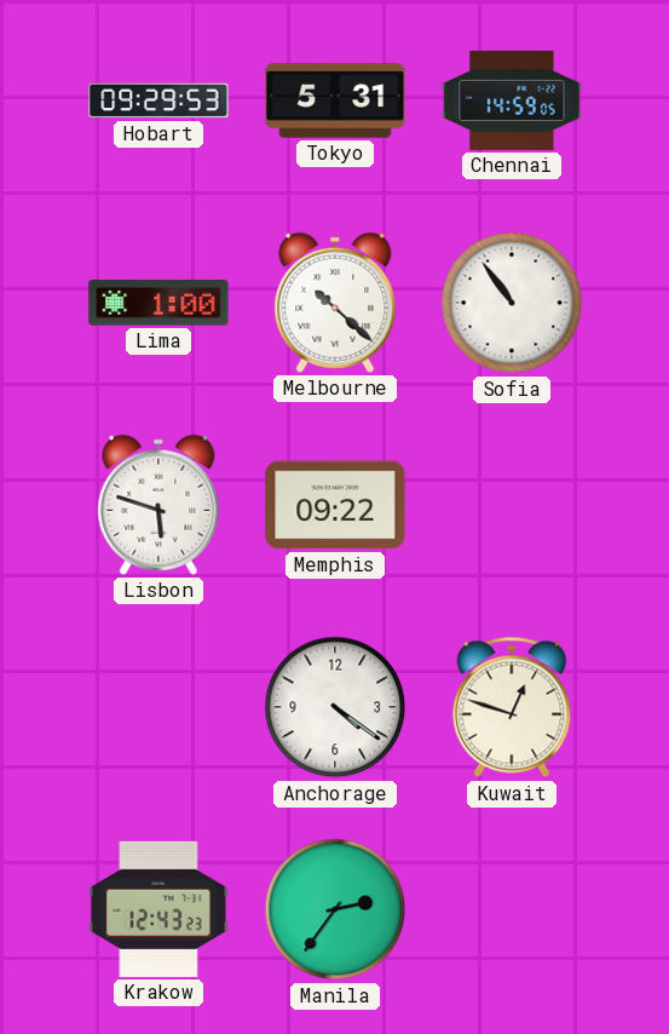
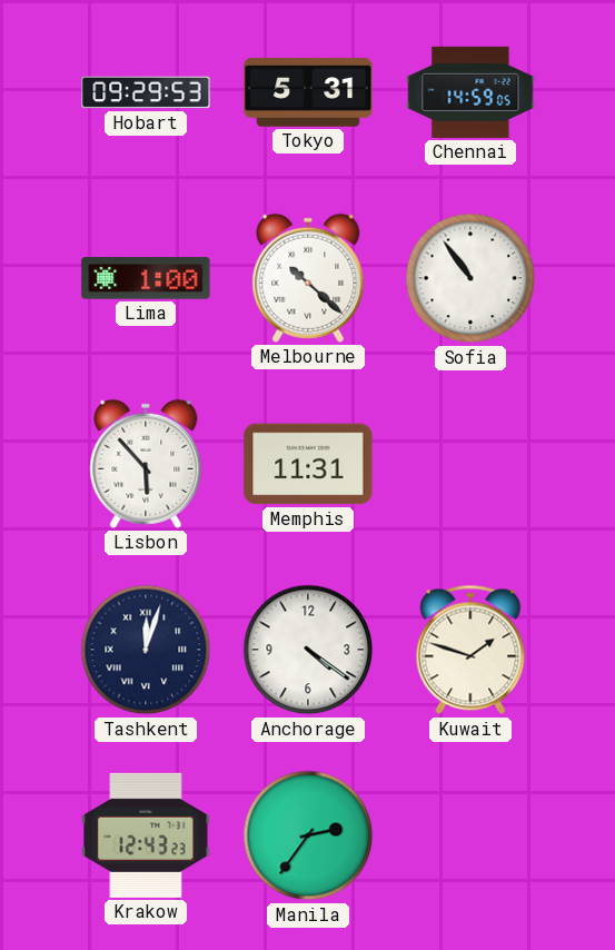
Lisbon: 5:48 -> 5:53 (146, 464)
Memphis: 09:22 -> 11:31 (308, 464)
Tashkent: none -> 12:03 (146, 650)
Kuwait: 12:48 -> 1:48 (470, 650)
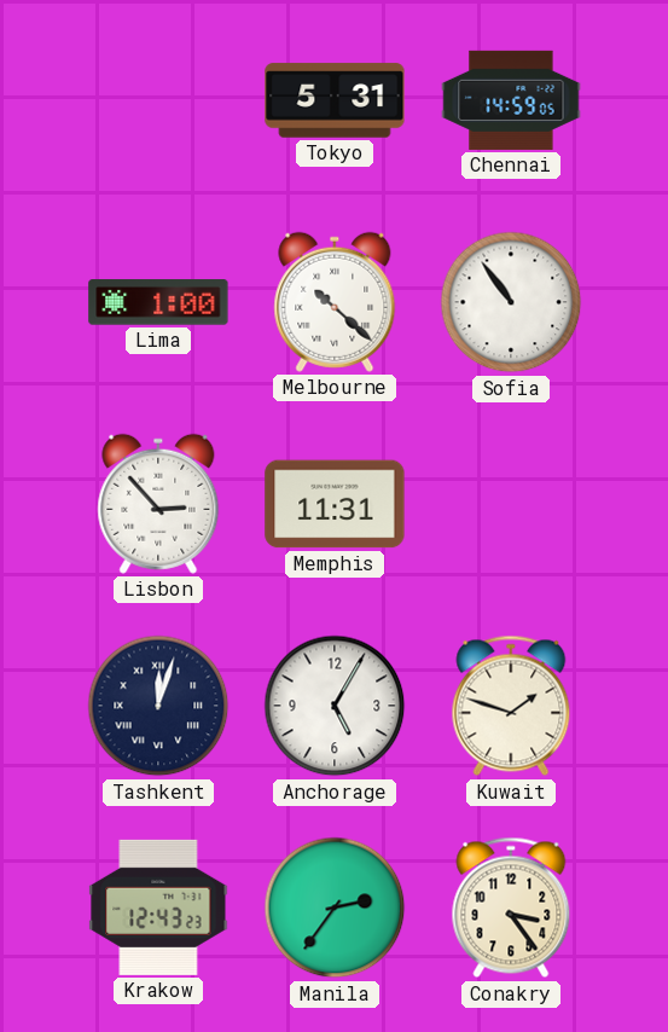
Hobart: 09:29 -> none (146, 92)
Lisbon: 5:53 -> 2:53 (158, 504)
Anchorage: 4:21 -> 5:05 (335, 706)
Conakry: none -> 3:24 (511, 908)
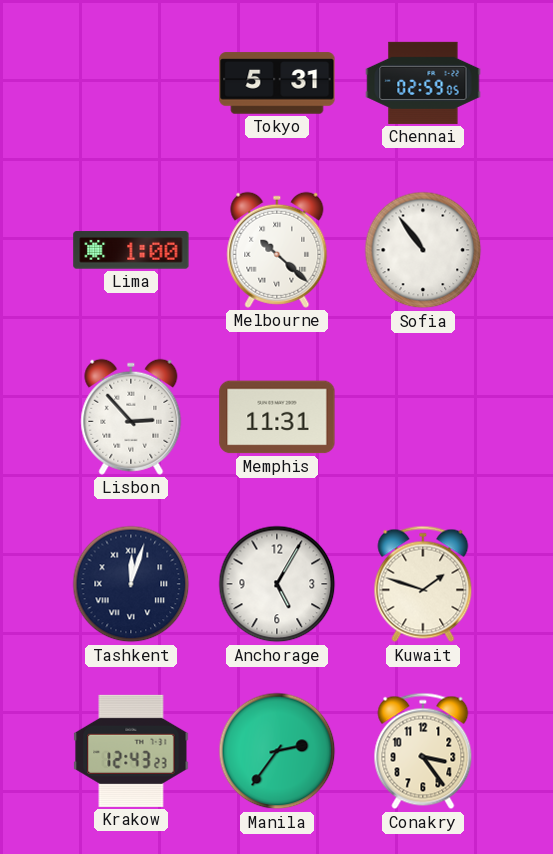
Chennai: 14:59 -> 02:59 (423, 83)
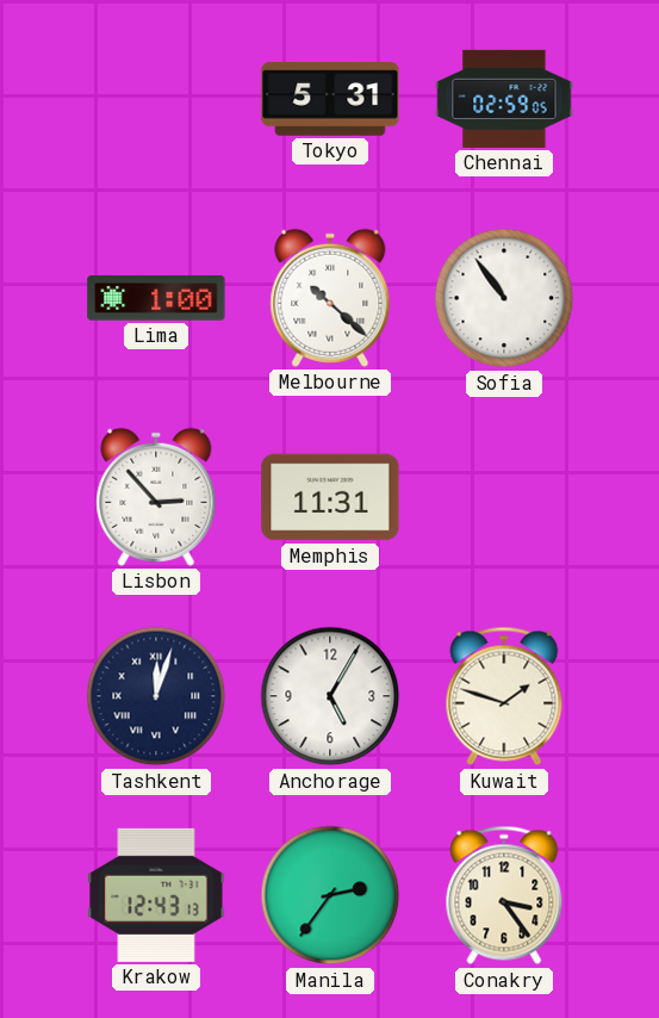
Krakow: 12:43:23 -> 12:43:13 (156, 895)
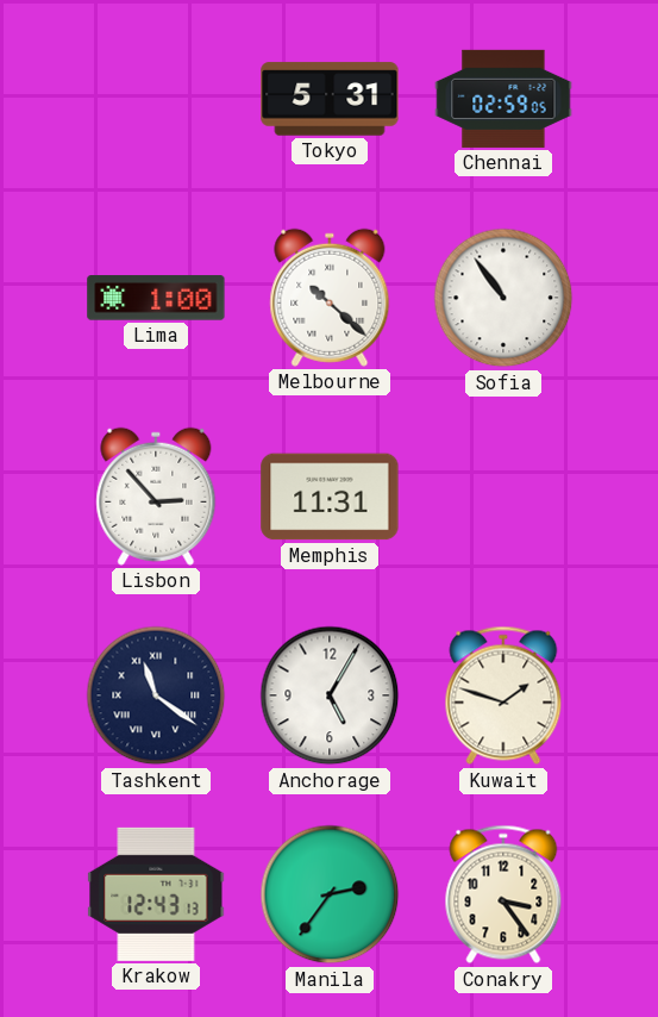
Tashkent: 12:03 -> 11:21 (156, 695)
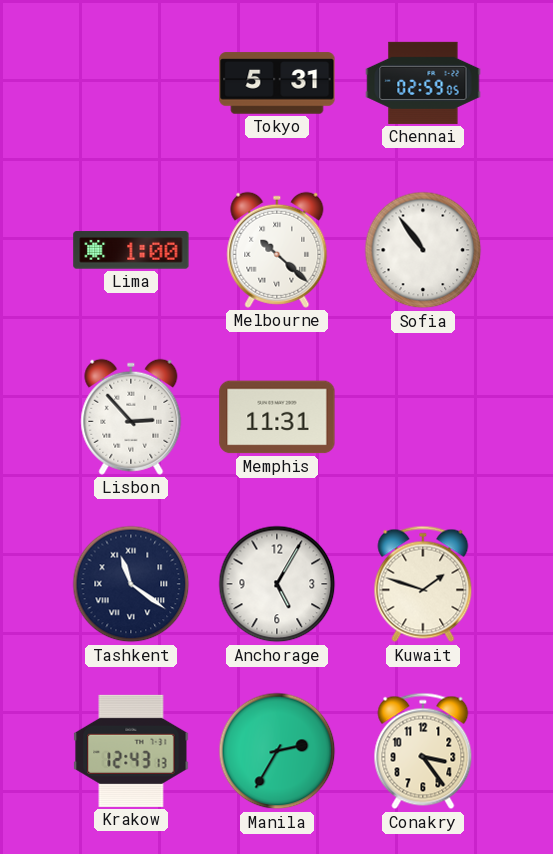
Manila: 2:36 -> 2:35 (277, 751)
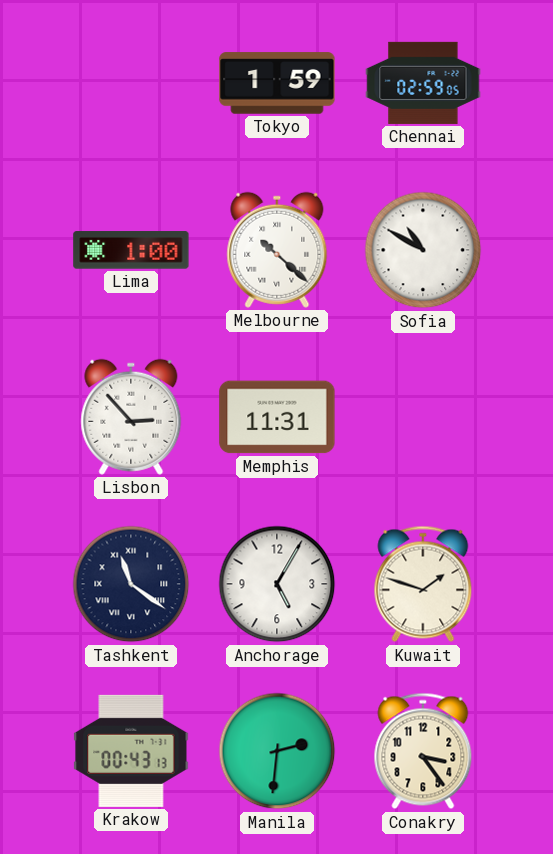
Tokyo: 5:31 -> 1:59 (277, 83)
Sofia: 10:54 -> 10:50 (423, 250)
Krakow: 12:43 -> 00:43 (131, 751)
Manila: 2:35 -> 2:31 (277, 751)
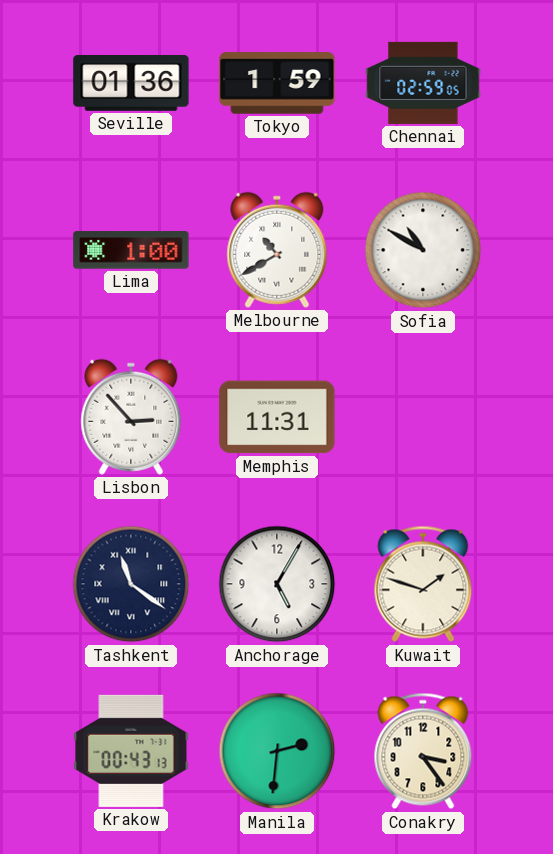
Seville: none -> 01:36 (131, 84)
Melbourne: 10:22 -> 10:40 (277, 250)
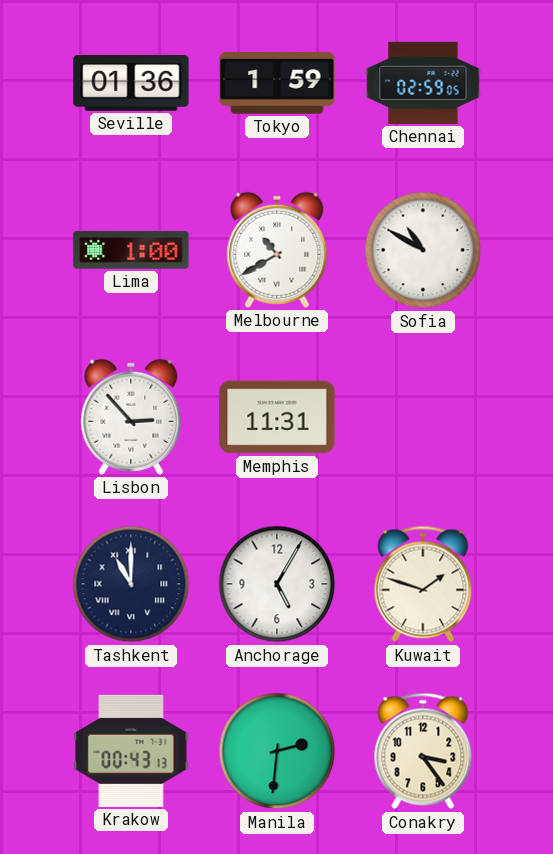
Tashkent: 11:21 -> 11:00 (131, 584)
